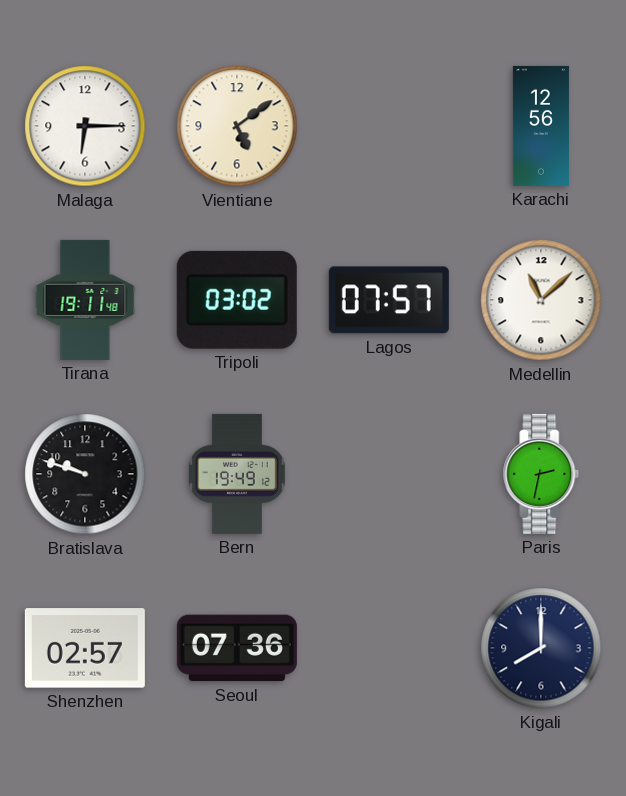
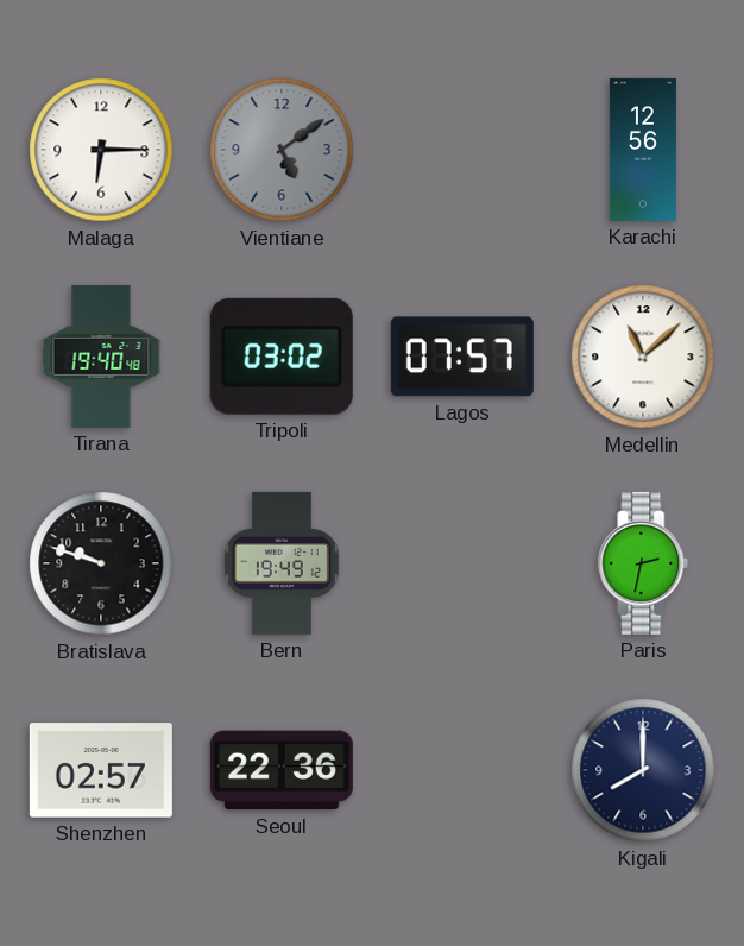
Vientiane dial: cream -> grey (282, 150)
Tirana: 19:11 -> 19:40 (101, 357)
Seoul: 07:36 -> 22:36 (282, 770)
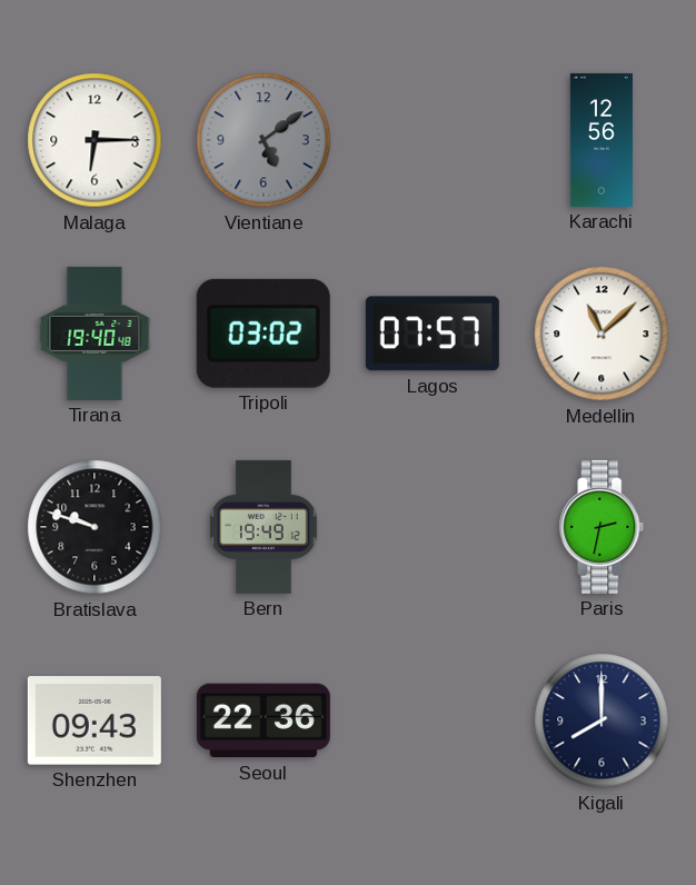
Shenzhen: 02:57 -> 09:43 (95, 720)
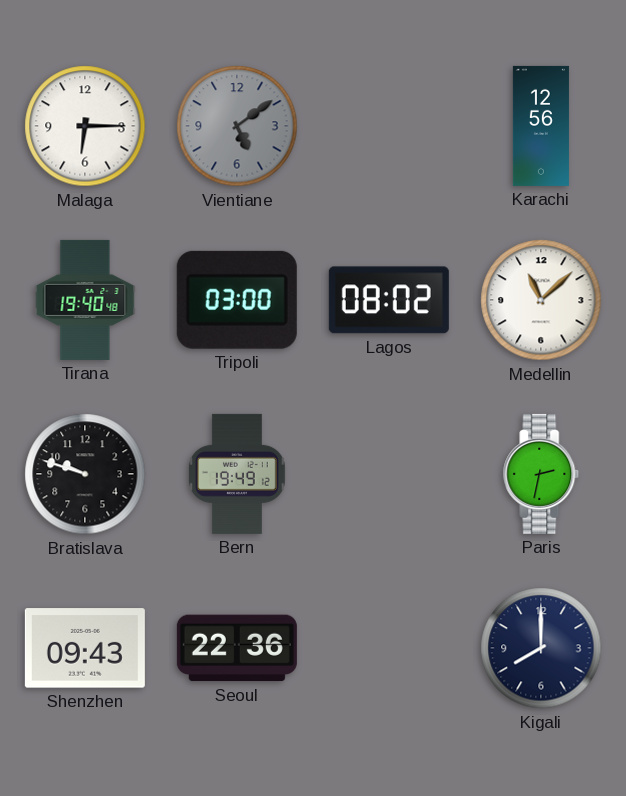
Tripoli: 03:02 -> 03:00 (237, 300)
Lagos: 07:57 -> 08:02 (389, 300)
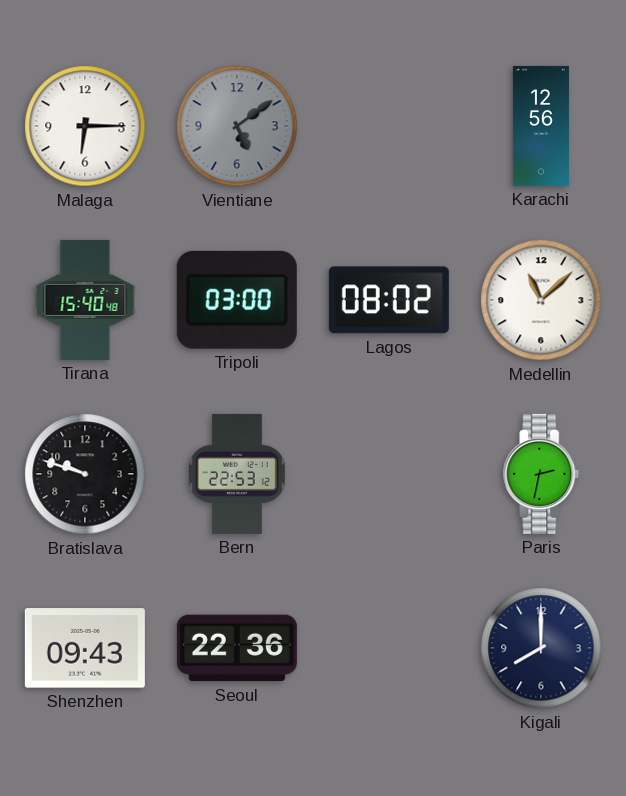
Tirana: 19:40 -> 15:40 (85, 300)
Bern: 19:49 -> 22:53 (237, 474)
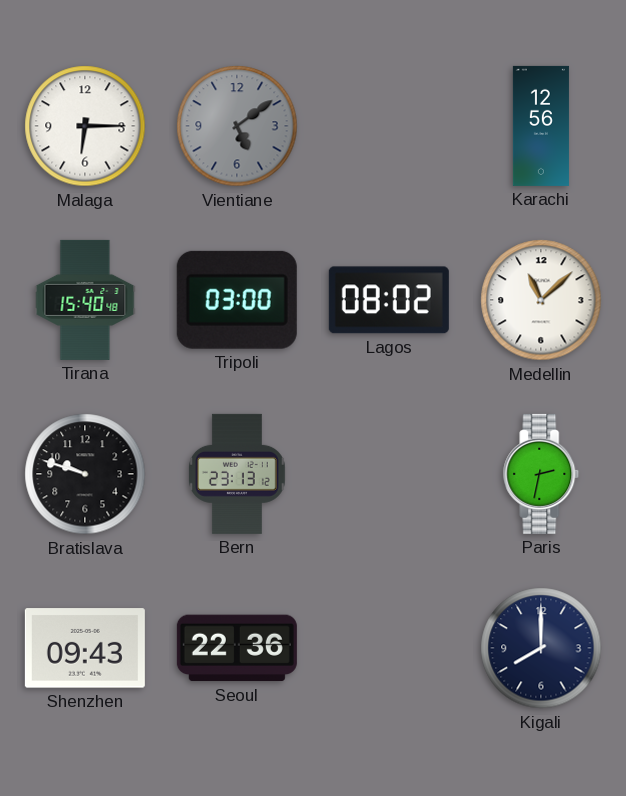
Bern: 22:53 -> 23:13 (237, 474)
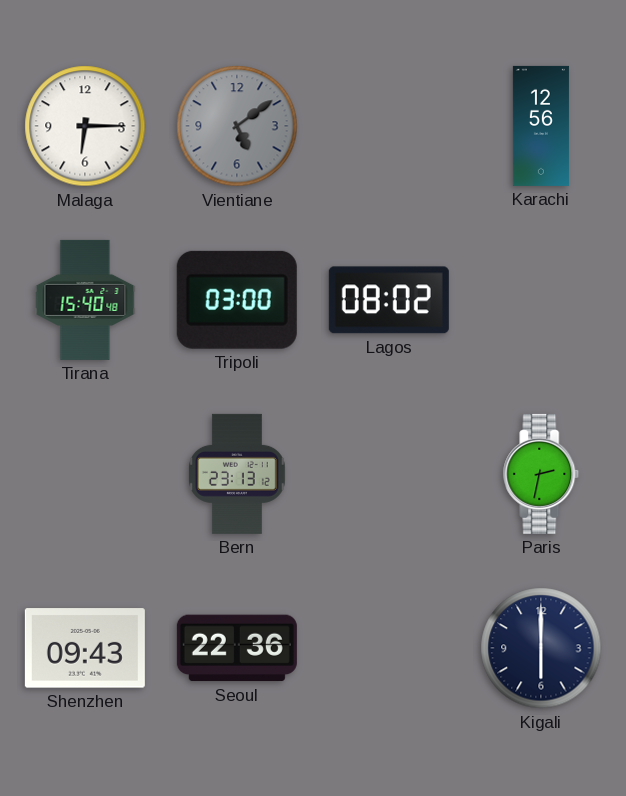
Medellin: 11:08 -> none (541, 300)
Bratislava: 9:48 -> none (85, 474)
Kigali: 8:00 -> 6:00 (541, 648)
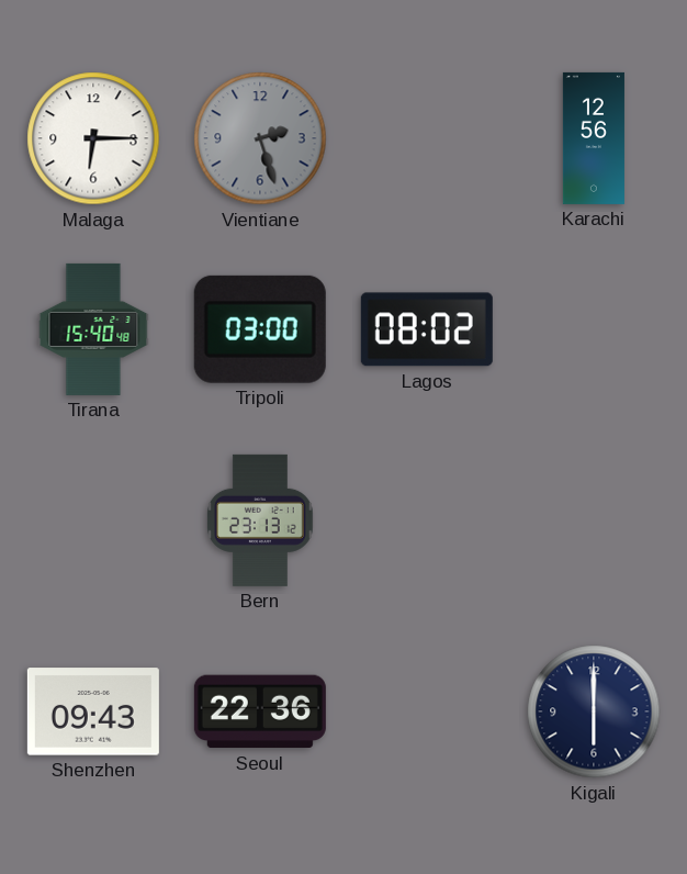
Vientiane: 5:09 -> 2:27 (260, 138)
Paris: 2:32 -> none (541, 474)
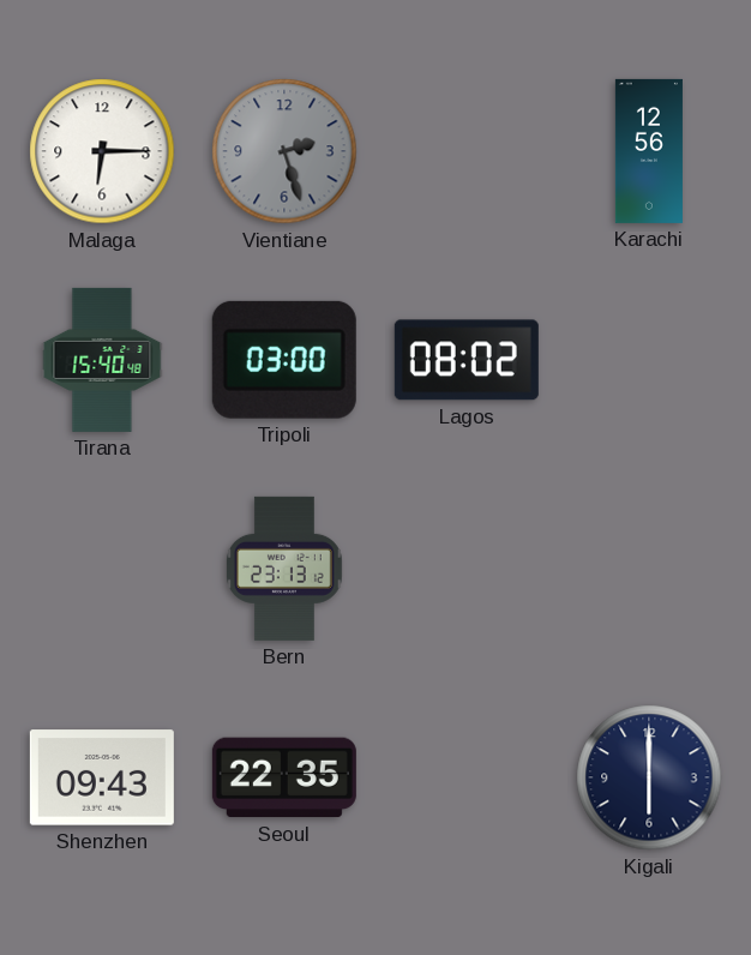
Seoul: 22:36 -> 22:35 (284, 777)
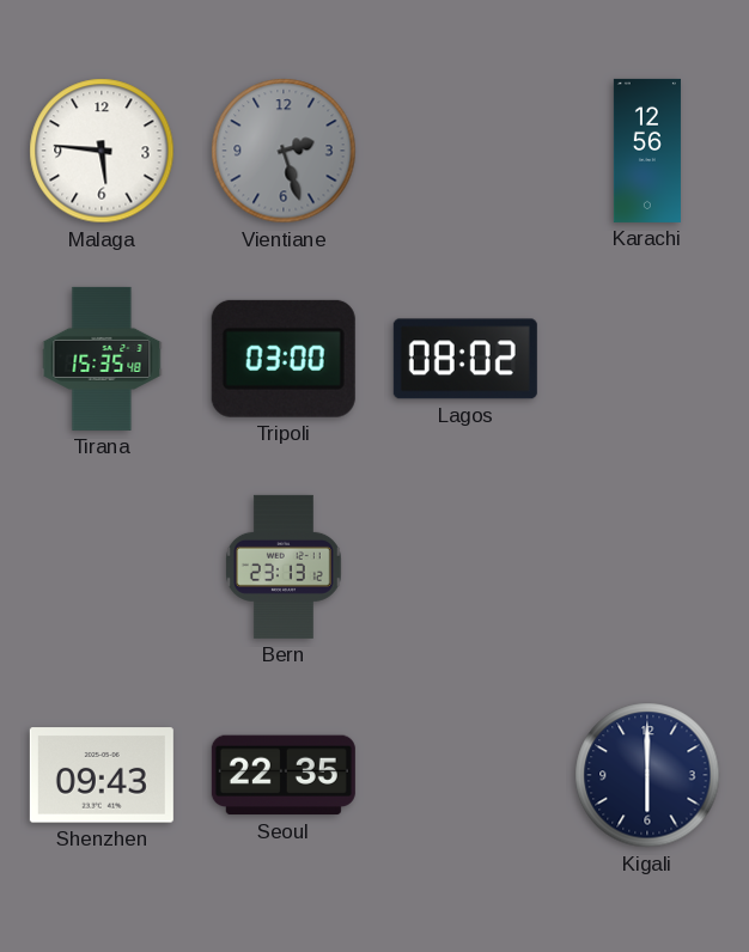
Malaga: 6:15 -> 5:46 (102, 151)
Tirana: 15:40 -> 15:35 (102, 359)
